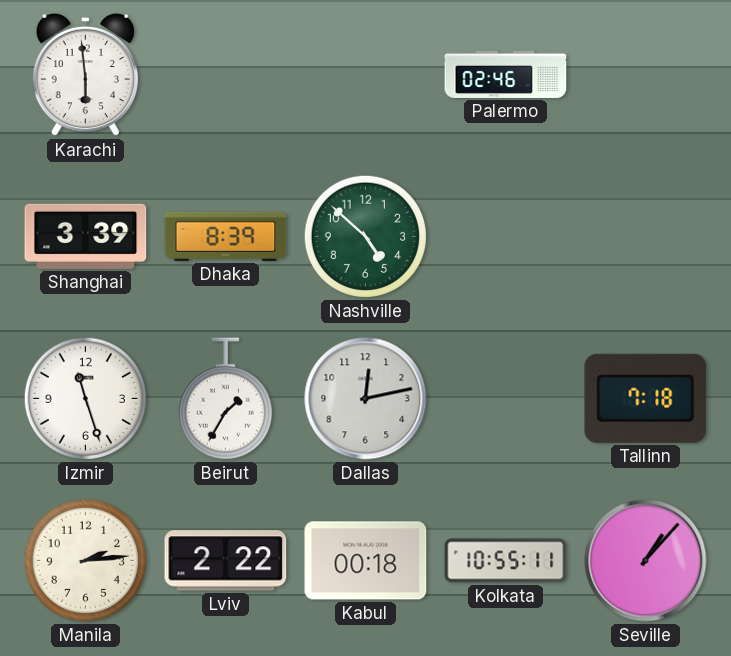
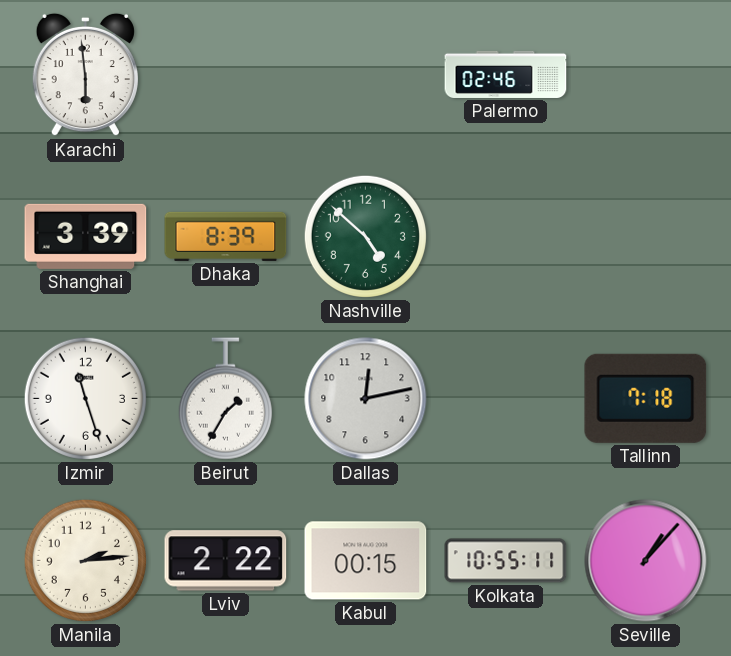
Kabul: 00:18 -> 00:15 (366, 561)
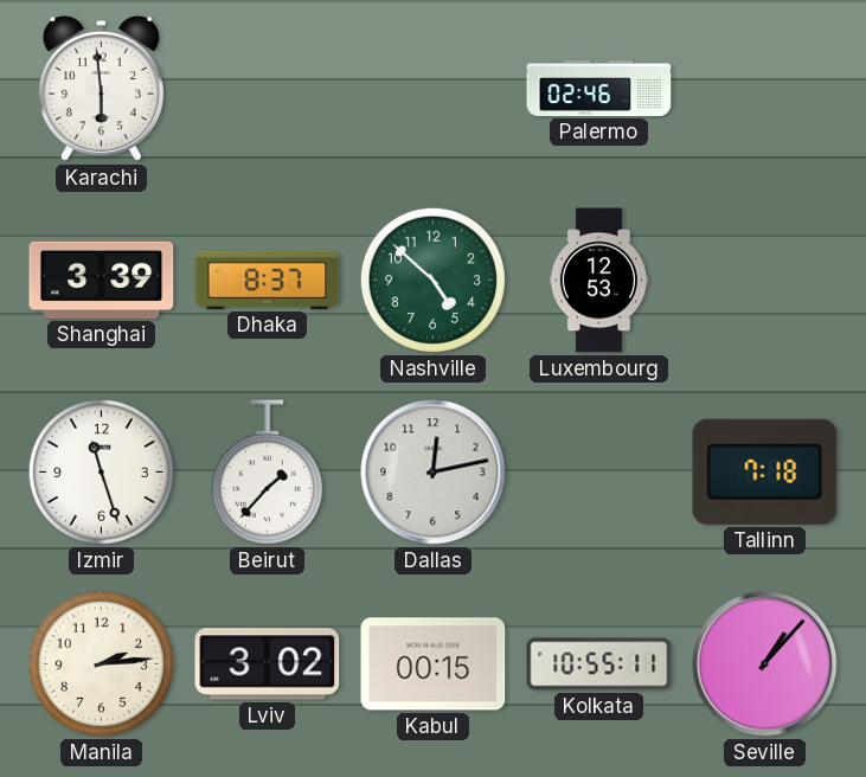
Dhaka: 8:39 -> 8:37 (268, 280)
Luxembourg: none -> 12:53 (598, 281)
Beirut: 1:35 -> 1:37 (267, 473)
Lviv: 2:22 -> 3:02 (268, 664)
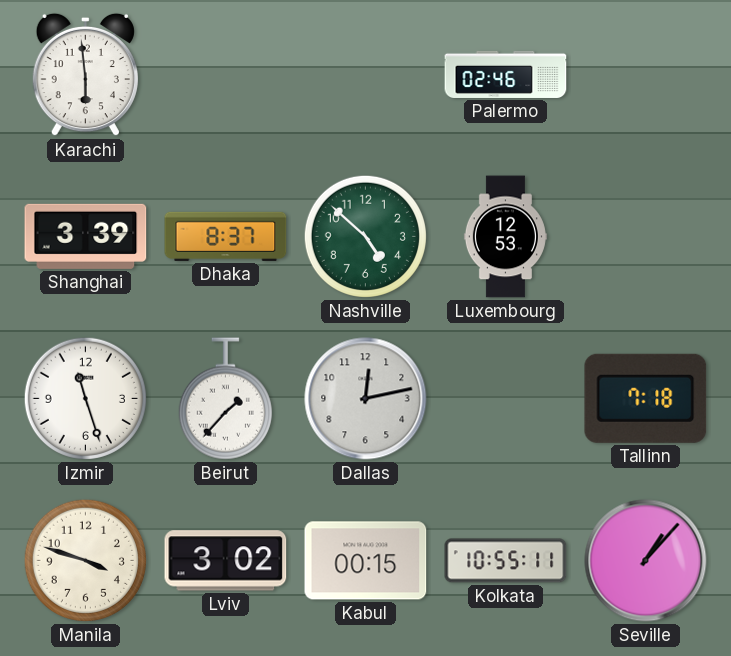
Manila: 2:14 -> 3:48 (85, 560)
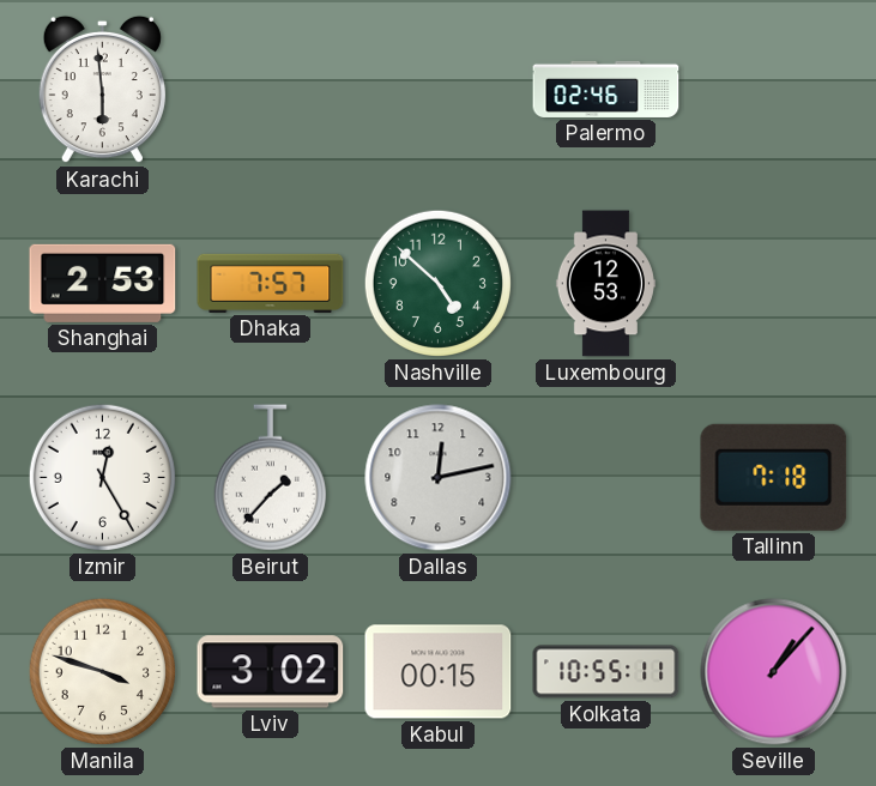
Shanghai: 3:39 -> 2:53 (103, 283)
Dhaka: 8:37 -> 7:57 (271, 283)
Izmir: 11:27 -> 12:25 (102, 477)
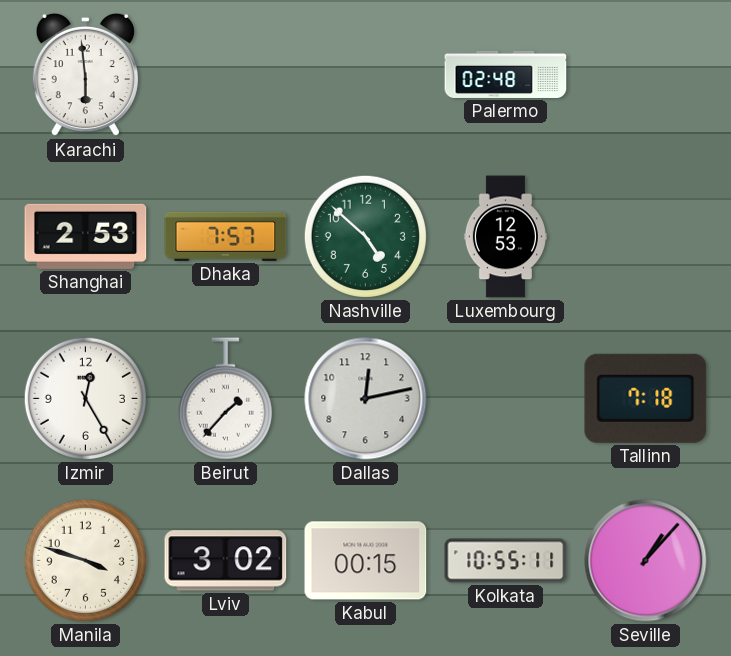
Palermo: 02:46 -> 02:48 (506, 74)
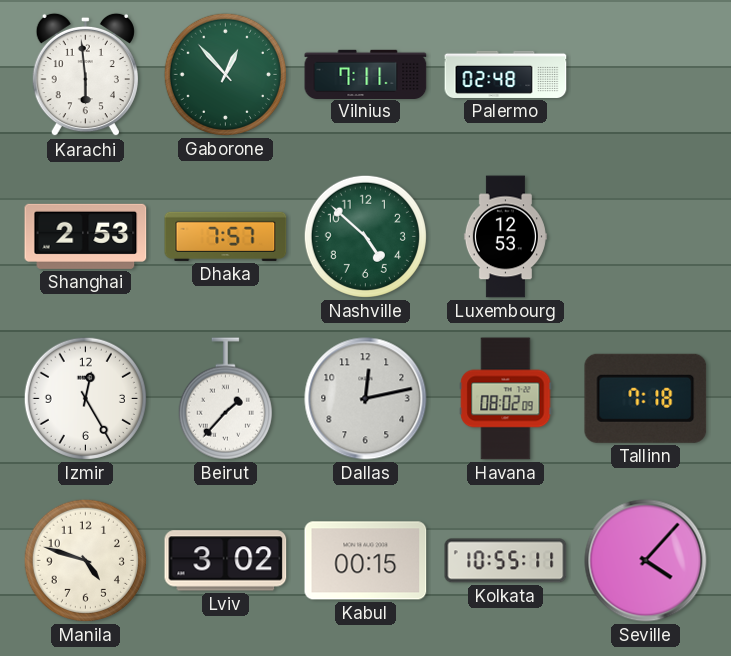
Gaborone: none -> 12:53 (225, 74)
Vilnius: none -> 7:11 (366, 74)
Havana: none -> 08:02 (506, 399)
Manila: 3:48 -> 4:48 (85, 560)
Seville: 1:07 -> 4:07 (646, 561)
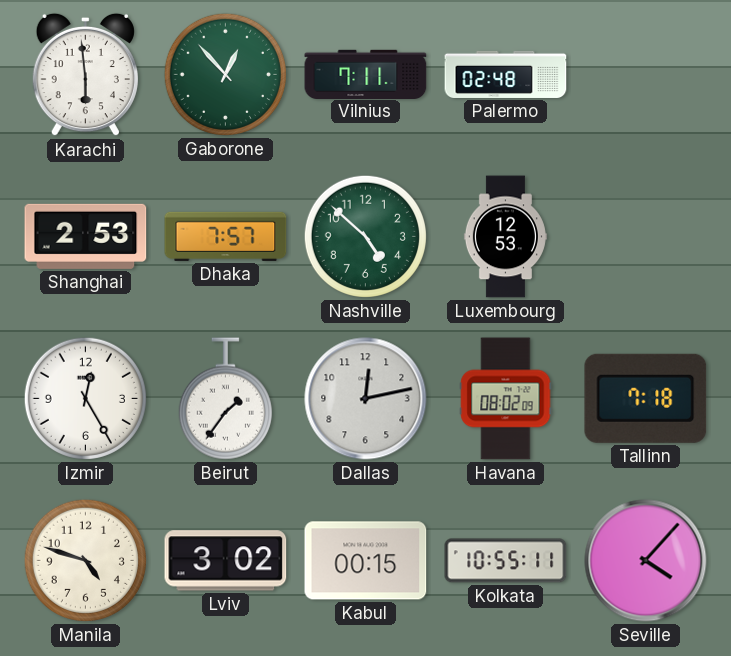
Beirut: 1:37 -> 1:36 (225, 399)
